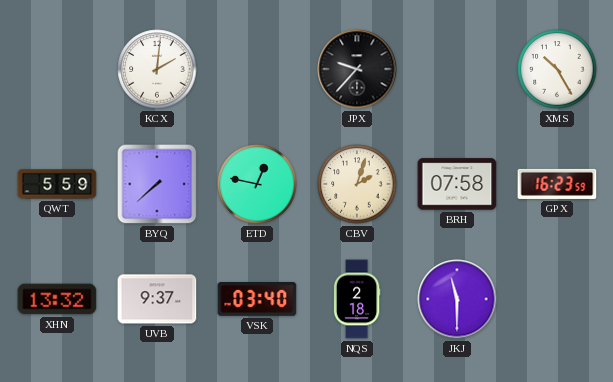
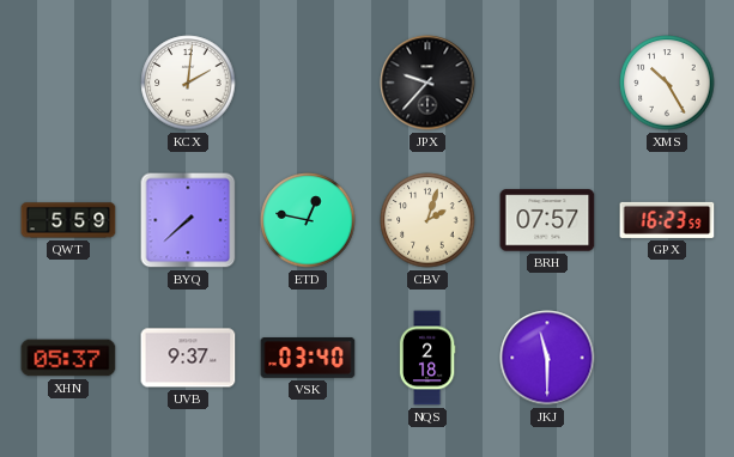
BRH: 07:58 -> 07:57 (547, 220)
XHN: 13:32 -> 05:37 (68, 358)
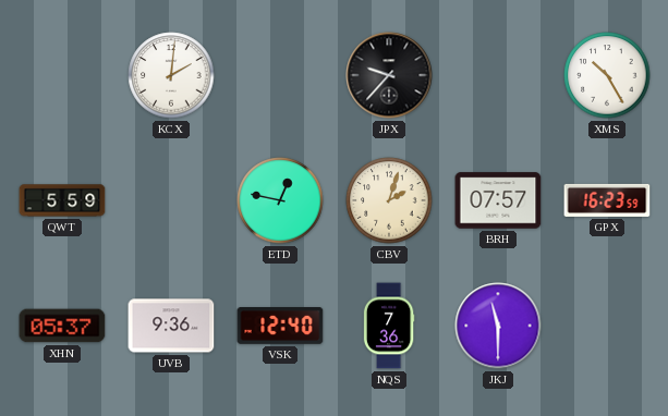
BYQ: 7:38 -> none (188, 220)
UVB: 9:37 -> 9:36 (171, 326)
VSK: 03:40 -> 12:40 (280, 326)
NQS: 2:18 -> 7:36 (389, 326)
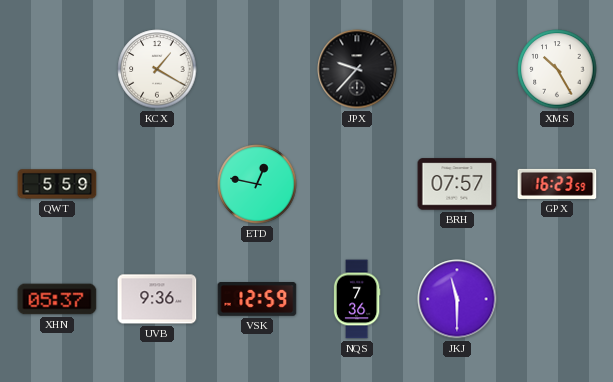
KCX: 2:01 -> 1:20 (157, 69)
CBV: 2:03 -> none (389, 200)
VSK: 12:40 -> 12:59 (257, 299)
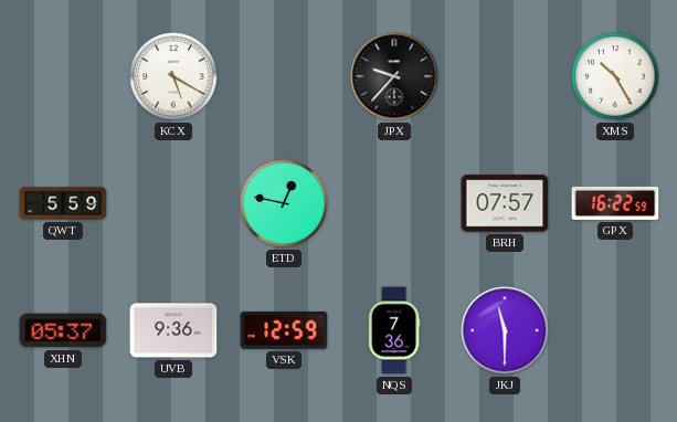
KCX: 1:20 -> 5:20 (173, 76)
GPX: 16:23 -> 16:22 (615, 203)
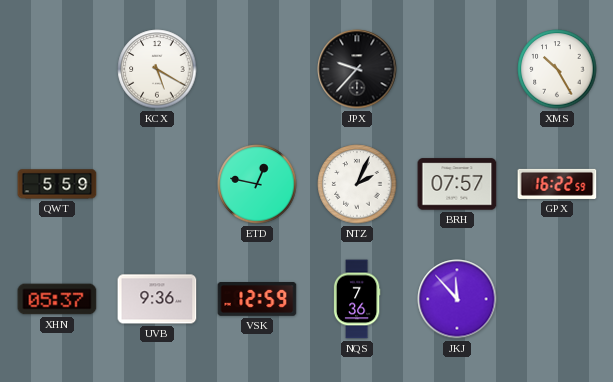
NTZ: none -> 2:04 (357, 184)
JKJ: 11:30 -> 11:53 (457, 299)
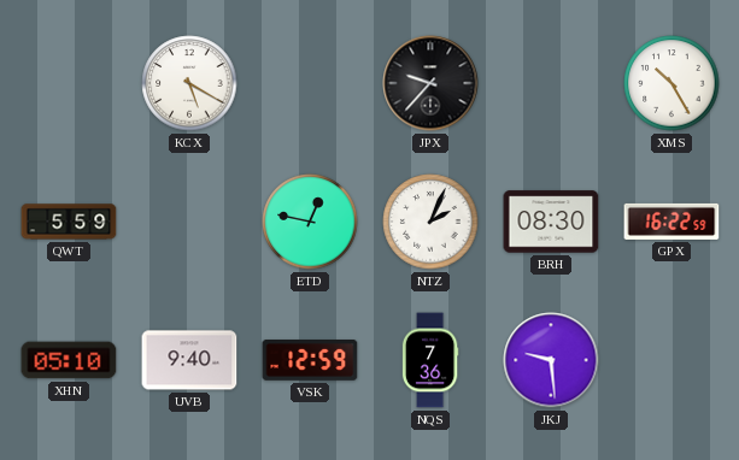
BRH: 07:57 -> 08:30 (551, 222)
XHN: 05:37 -> 05:10 (69, 360)
UVB: 9:36 -> 9:40 (189, 360)
JKJ: 11:53 -> 9:29 (551, 360)
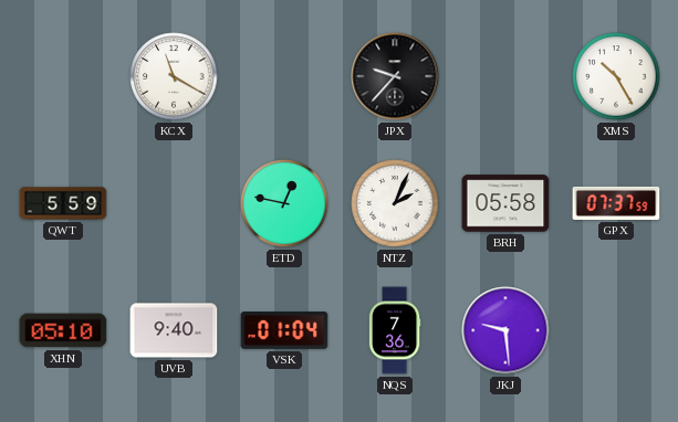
KCX: 5:20 -> 11:20 (174, 76)
BRH: 08:30 -> 05:58 (505, 203)
GPX: 16:22 -> 07:37 (616, 203)
VSK: 12:59 -> 01:04 (284, 330)
